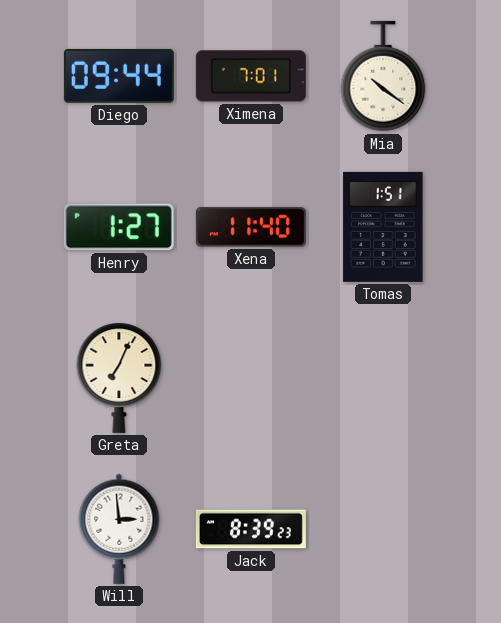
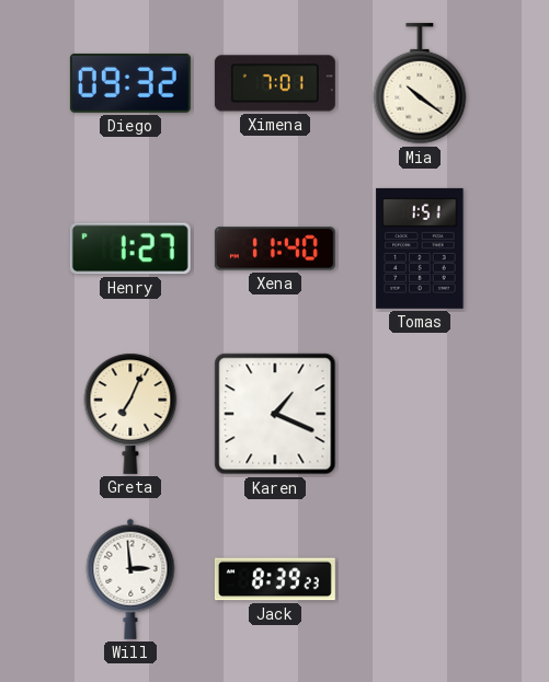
Diego: 09:44 -> 09:32 (130, 83)
Karen: none -> 1:19 (275, 414)
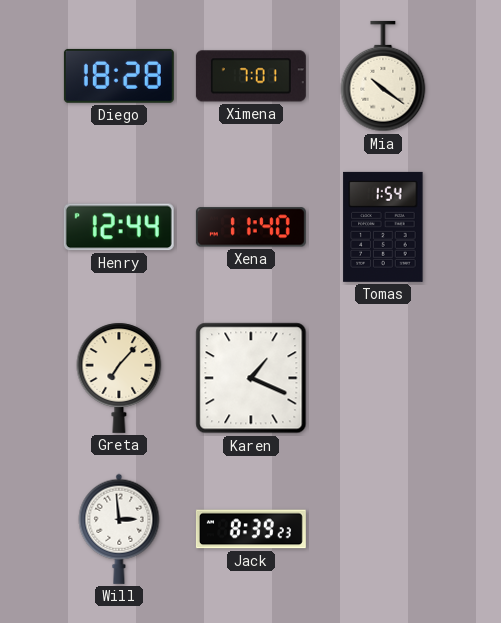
Diego: 09:32 -> 18:28 (119, 76)
Henry: 1:27 -> 12:44 (119, 227)
Tomas: 1:51 -> 1:54 (383, 227)
Greta: 7:04 -> 7:07 (119, 378)
